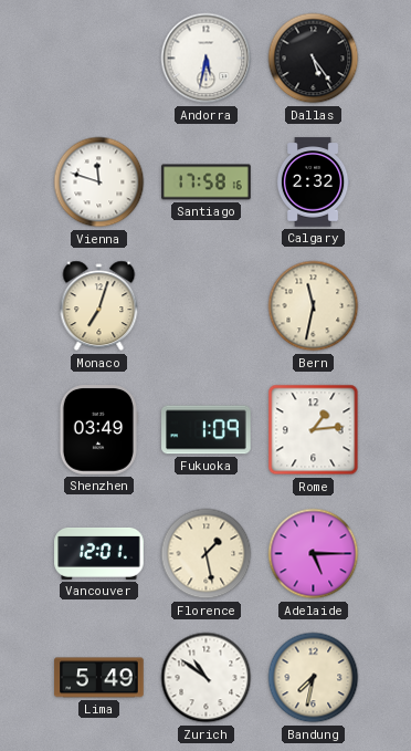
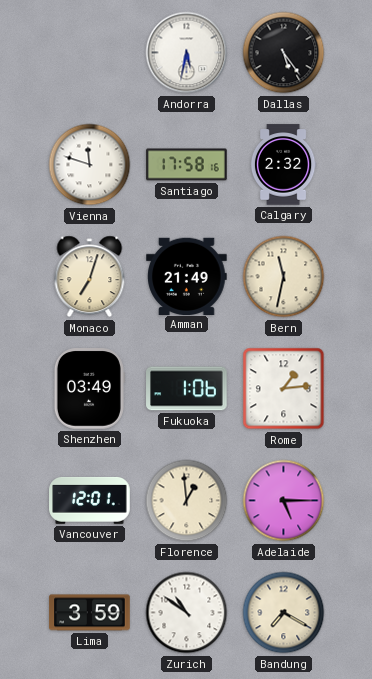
Amman: none -> 21:49 (187, 276)
Fukuoka: 1:09 -> 1:06 (187, 389)
Florence: 1:28 -> 12:59 (187, 501)
Lima: 5:49 -> 3:59 (90, 613)
Bandung: 7:32 -> 7:20 (284, 613)
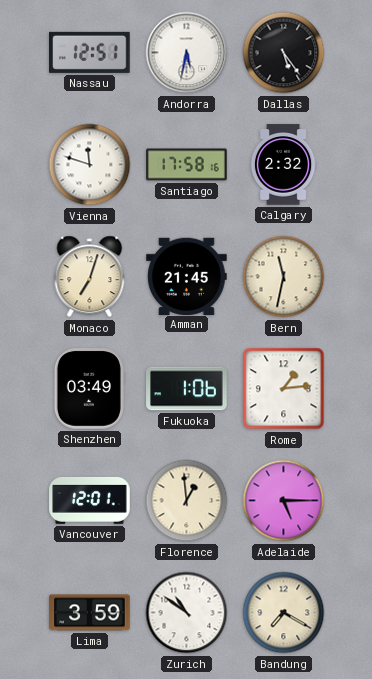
Nassau: none -> 12:51 (90, 52)
Amman: 21:49 -> 21:45 (187, 276)
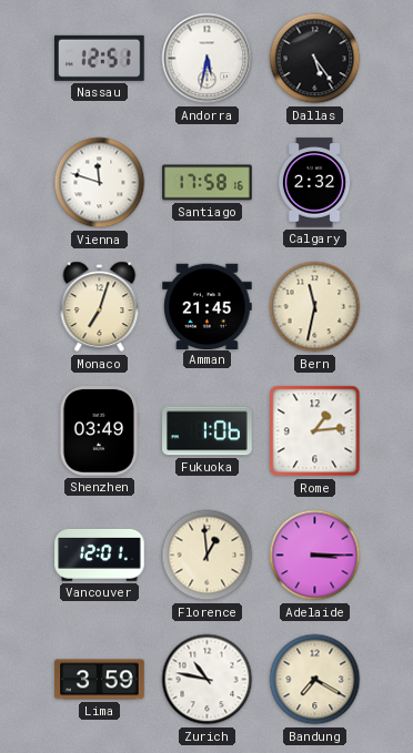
Adelaide: 5:15 -> 3:15 (315, 556)
Zurich: 10:51 -> 10:47 (208, 680)
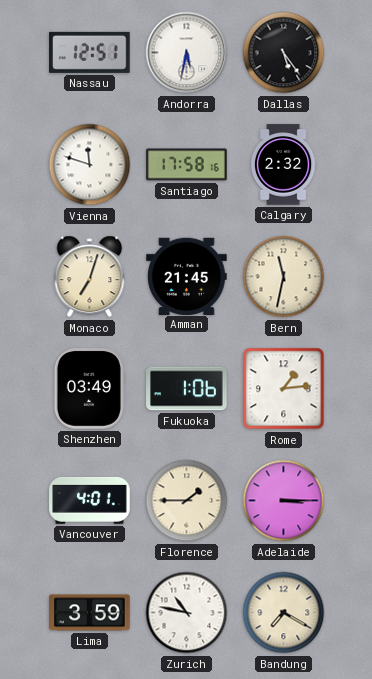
Vancouver: 12:01 -> 4:01 (90, 500)
Florence: 12:59 -> 1:45 (187, 501)
